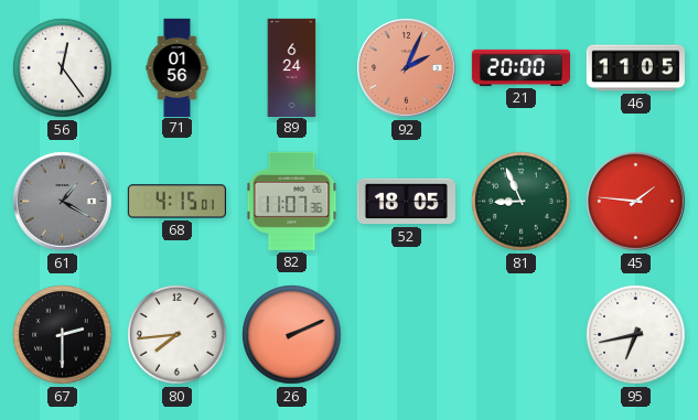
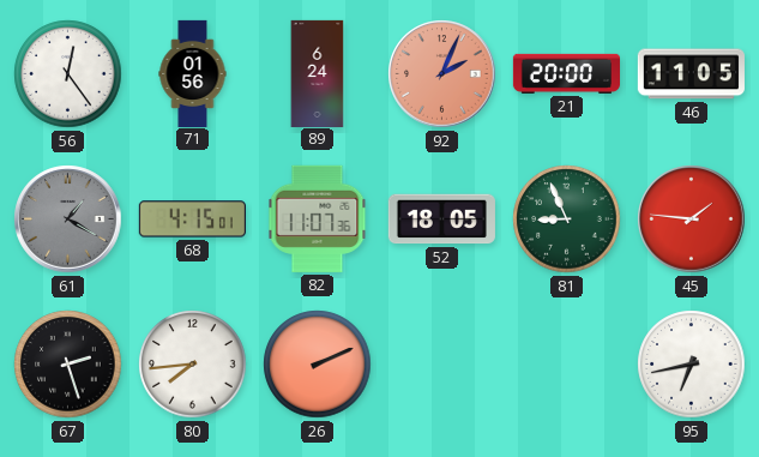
67: 2:30 -> 2:27 (68, 365)
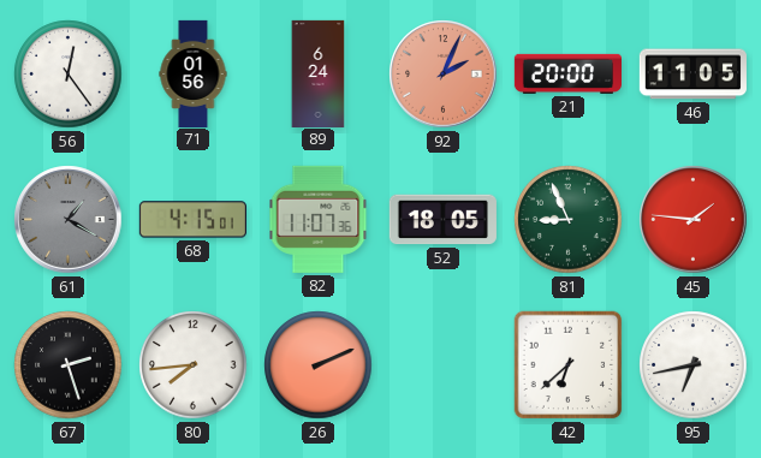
42: none -> 6:38 (569, 365)
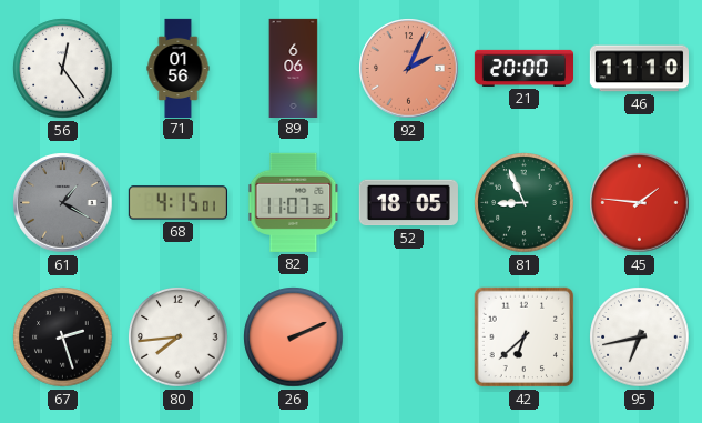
89: 6:24 -> 6:06 (294, 68)
46: 11:05 -> 11:10 (639, 69)
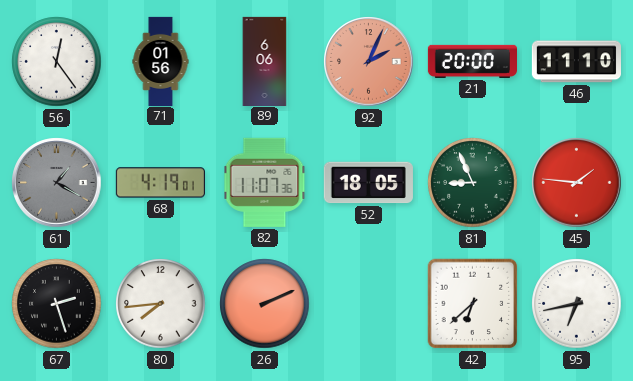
68: 4:15 -> 4:19 (160, 183)
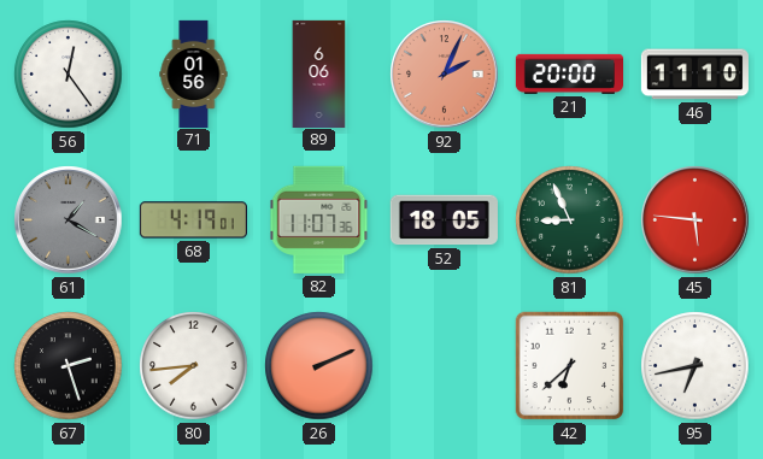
45: 1:46 -> 5:46 (695, 220)
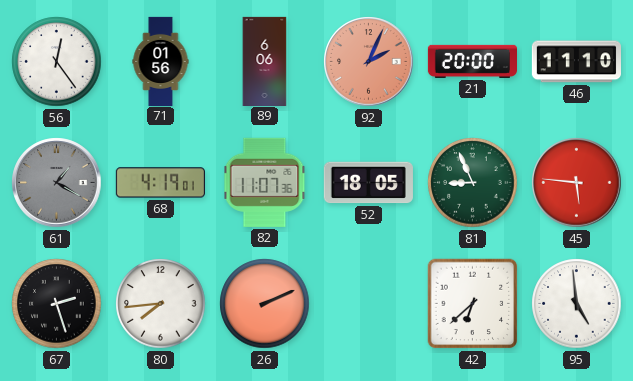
95: 6:43 -> 4:59 (577, 304)
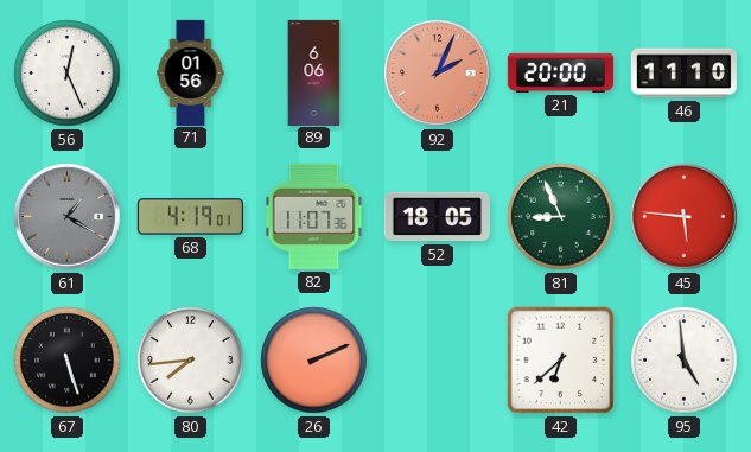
56: 12:24 -> 12:26 (68, 74)
67: 2:27 -> 5:27 (68, 361)
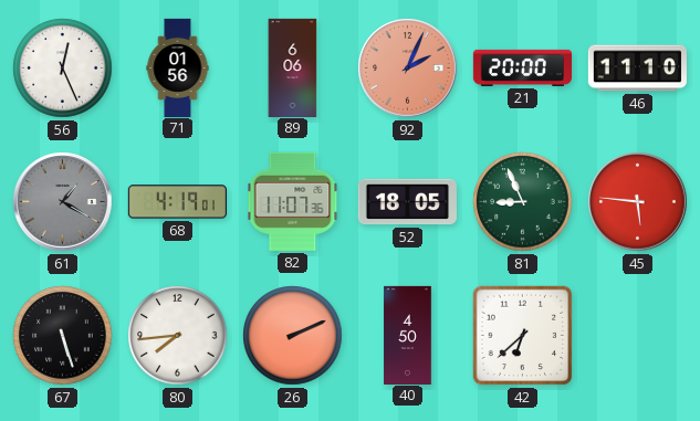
40: none -> 4:50 (408, 335)
95: 4:59 -> none (685, 361)
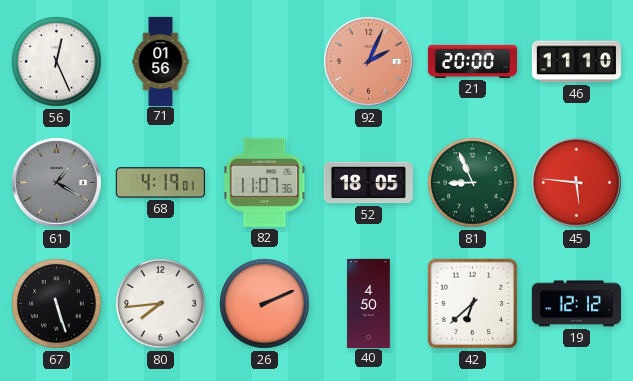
89: 6:06 -> none (293, 67)
19: none -> 12:12 (576, 304)
